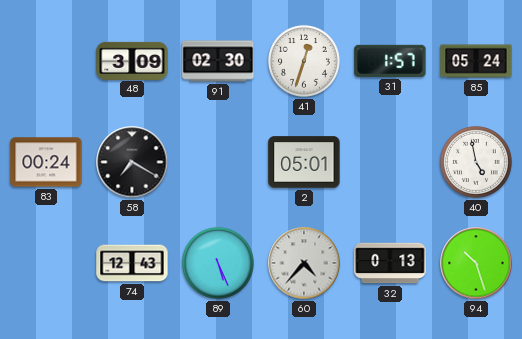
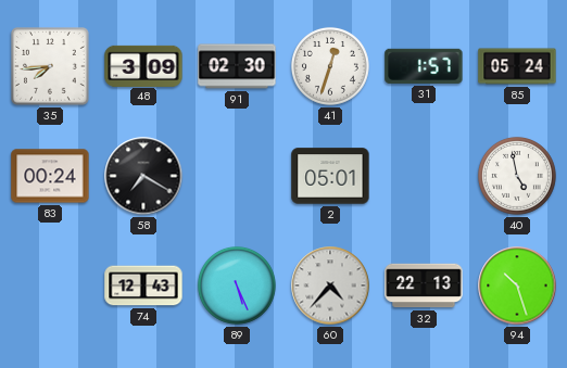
35: none -> 7:44 (51, 67)
32: 0:13 -> 22:13 (424, 285)
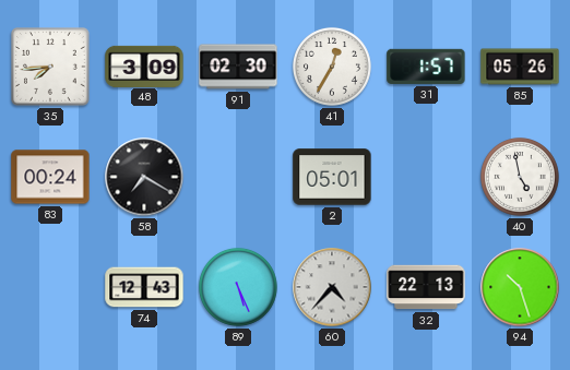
41: 12:33 -> 12:35 (332, 67)
85: 05:24 -> 05:26 (520, 67)
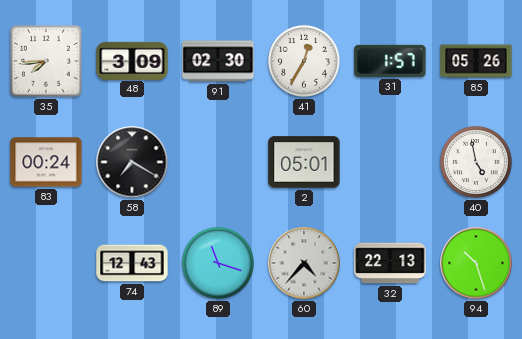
89: 5:26 -> 11:18 (218, 263)
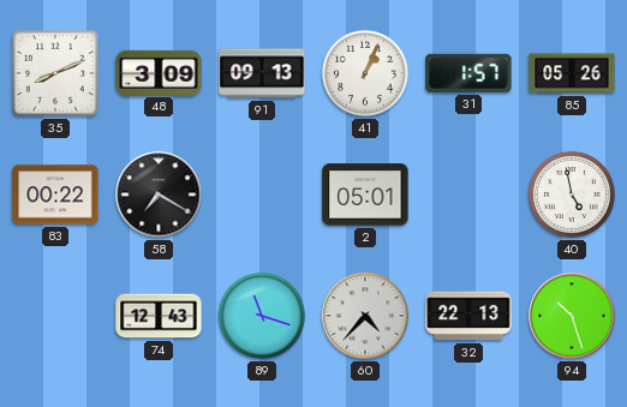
35: 7:44 -> 8:11 (56, 74)
91: 02:30 -> 09:13 (262, 73)
41: 12:35 -> 1:04 (365, 73)
83: 00:24 -> 00:22 (55, 194)
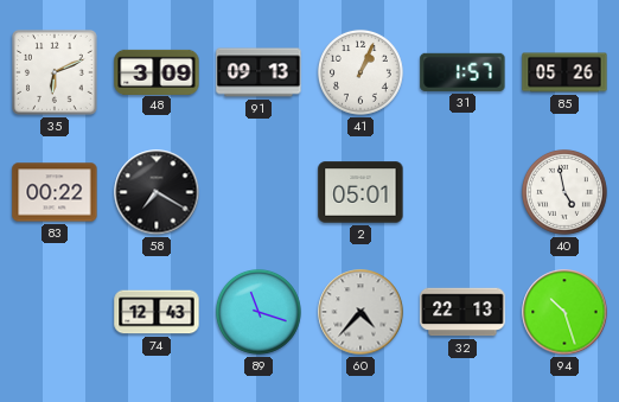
35: 8:11 -> 6:11 (56, 74)
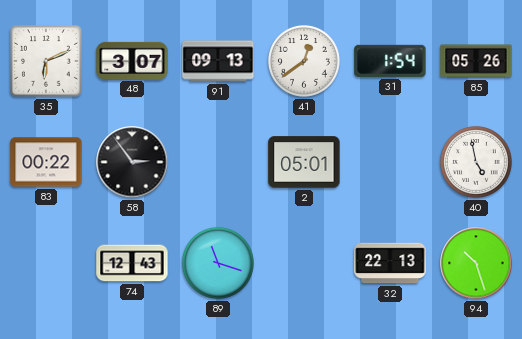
48: 3:09 -> 3:07 (132, 60)
41: 1:04 -> 12:39 (304, 61)
31: 1:57 -> 1:54 (390, 61)
58: 7:20 -> 2:54 (132, 162)
60: 4:37 -> none (360, 312)
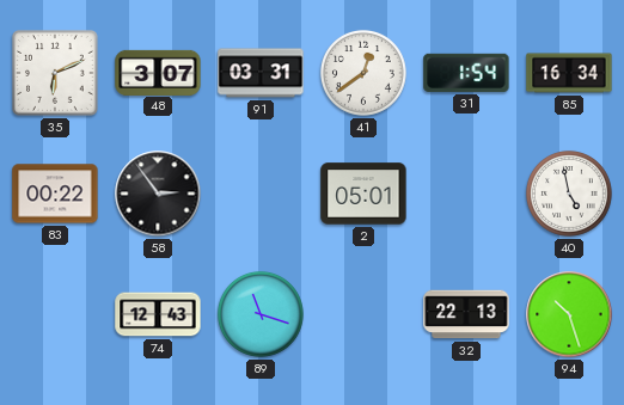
91: 09:13 -> 03:31 (261, 73)
85: 05:26 -> 16:34 (569, 73)
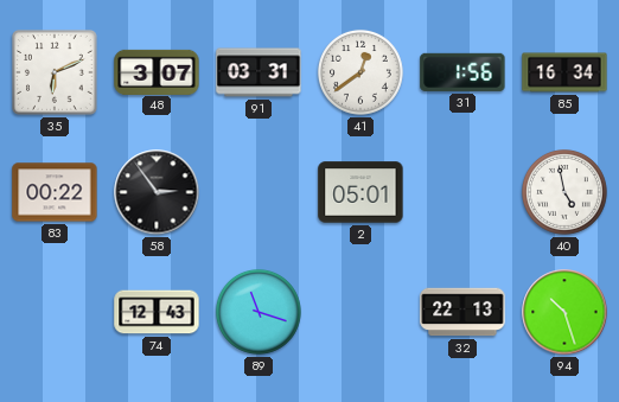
31: 1:54 -> 1:56 (462, 72)
